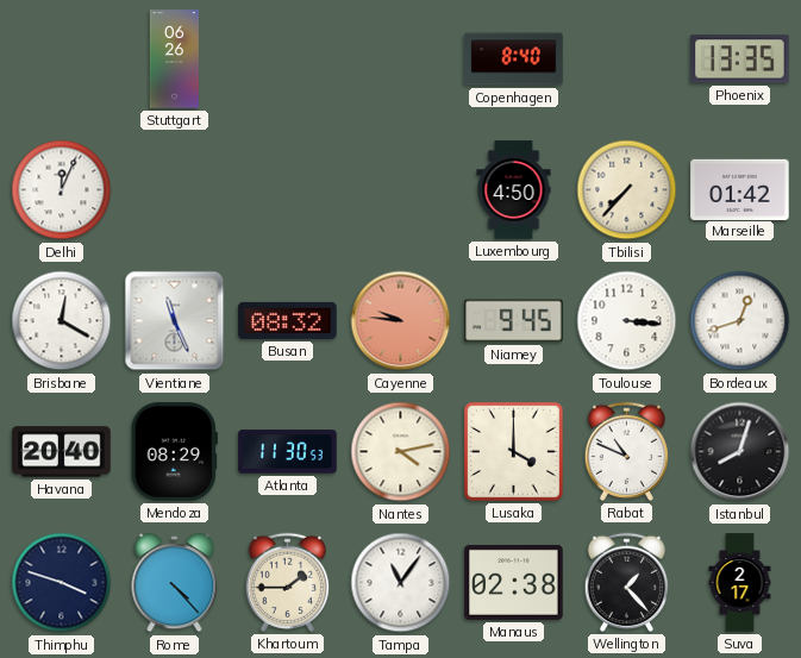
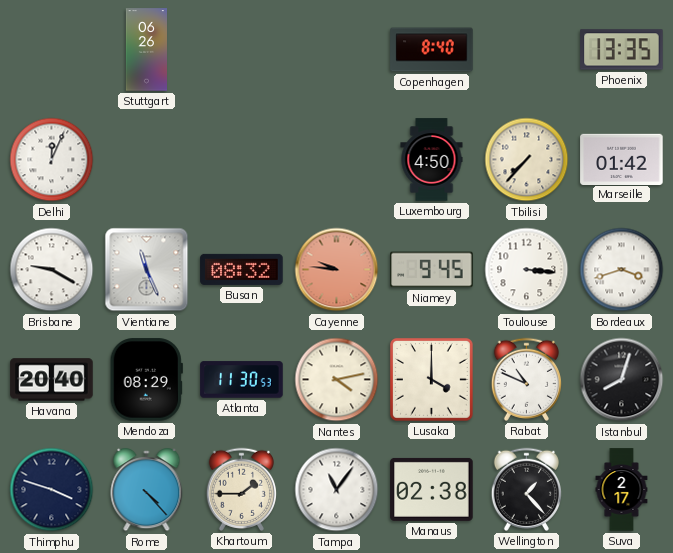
Brisbane: 12:20 -> 9:20 (52, 270)
Bordeaux: 12:42 -> 3:42 (622, 270)
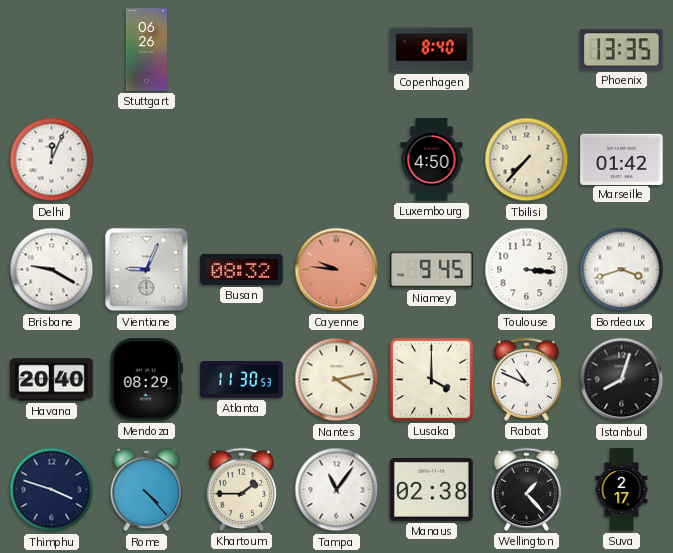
Vientiane: 11:26 -> 9:04 (147, 270)
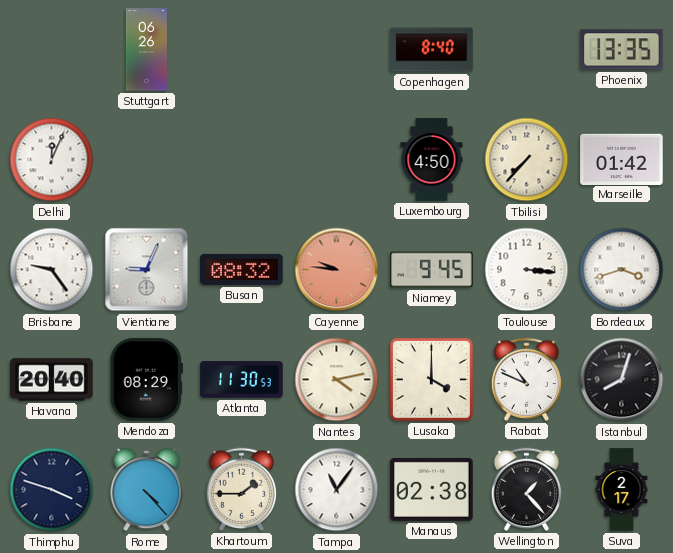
Brisbane: 9:20 -> 9:24 (52, 270)
